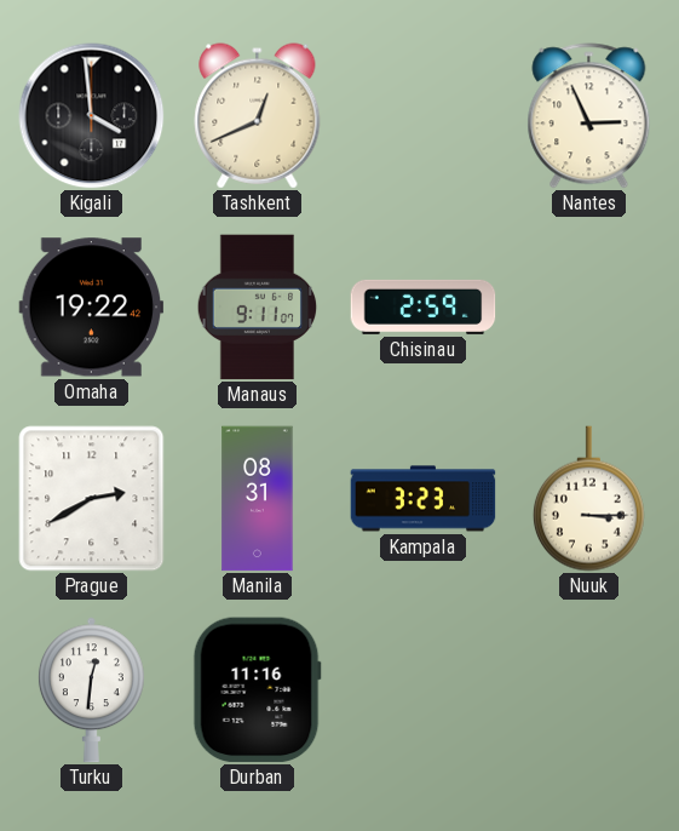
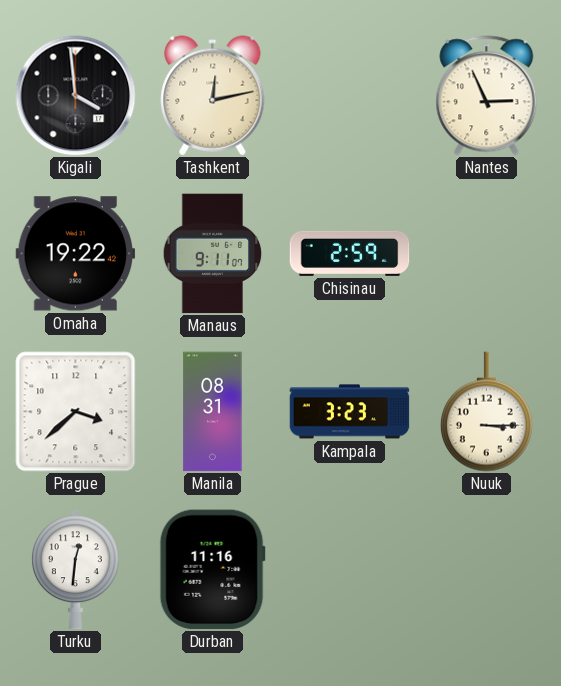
Tashkent: 12:41 -> 12:13 (213, 96)
Prague: 2:40 -> 3:38 (76, 412)
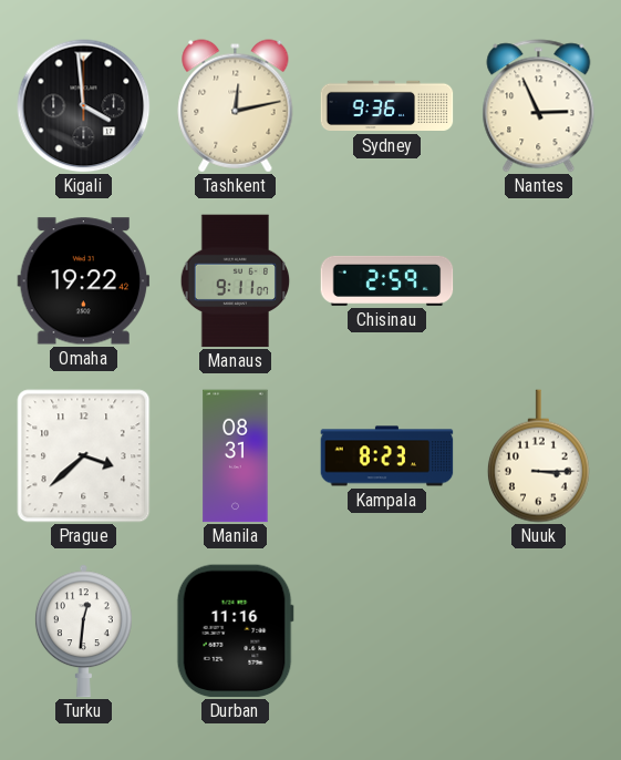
Sydney: none -> 9:36 (387, 106)
Kampala: 3:23 -> 8:23 (387, 456)
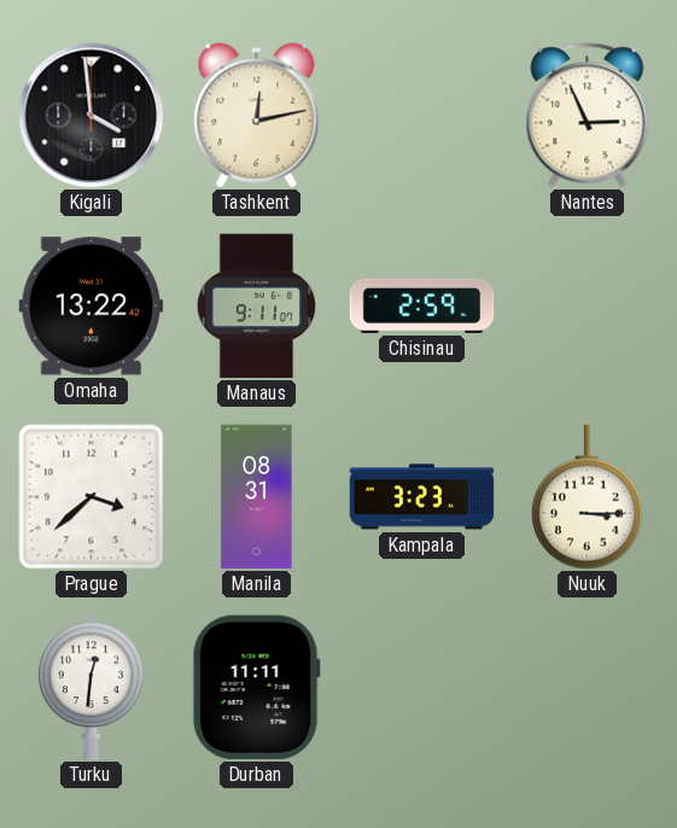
Sydney: 9:36 -> none (387, 106)
Omaha: 19:22 -> 13:22 (92, 307)
Kampala: 8:23 -> 3:23 (422, 497)
Durban: 11:16 -> 11:11 (256, 688)
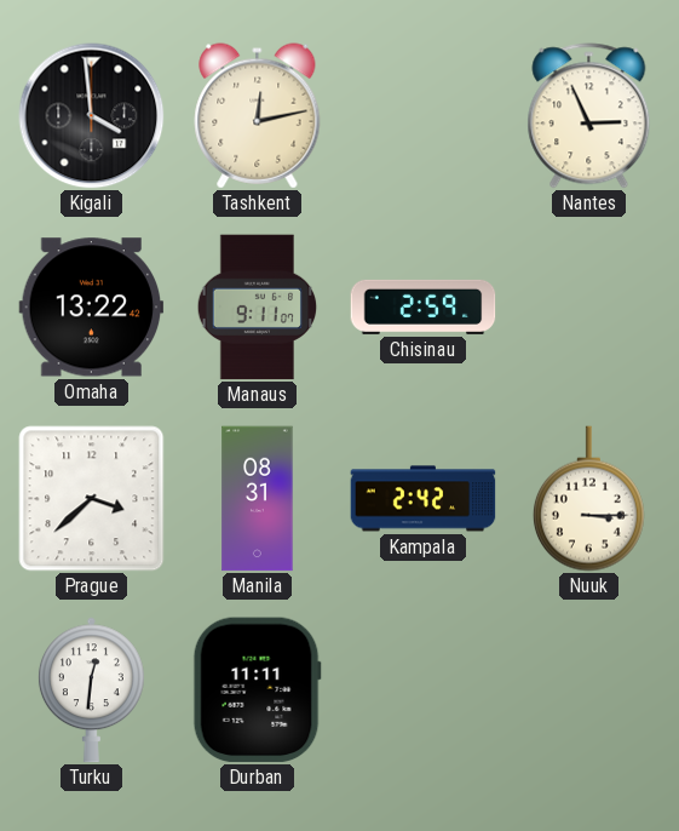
Kampala: 3:23 -> 2:42 (424, 499)
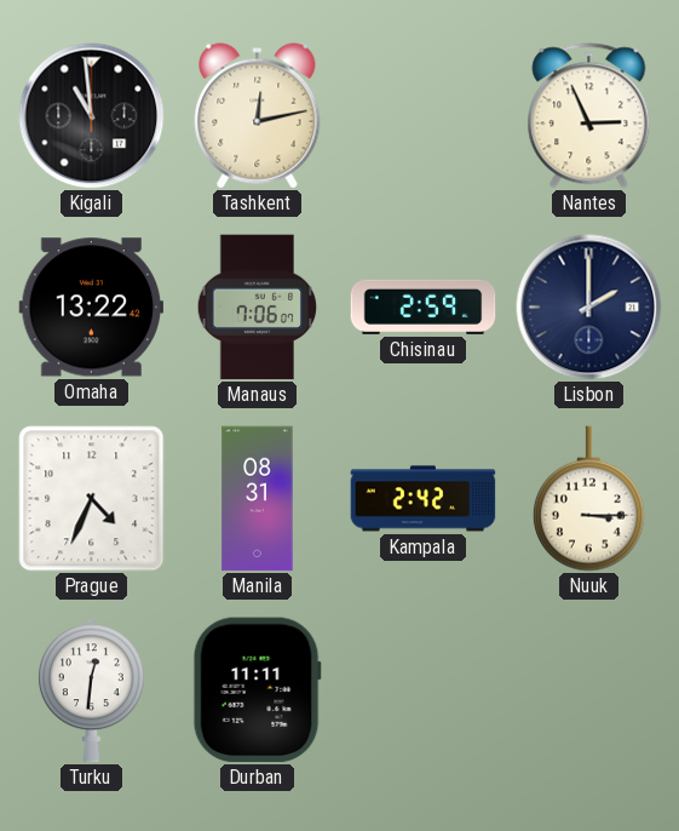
Kigali: 3:59 -> 10:59 (92, 116)
Manaus: 9:11 -> 7:06 (258, 308)
Lisbon: none -> 2:00 (589, 308)
Prague: 3:38 -> 4:34 (92, 499)
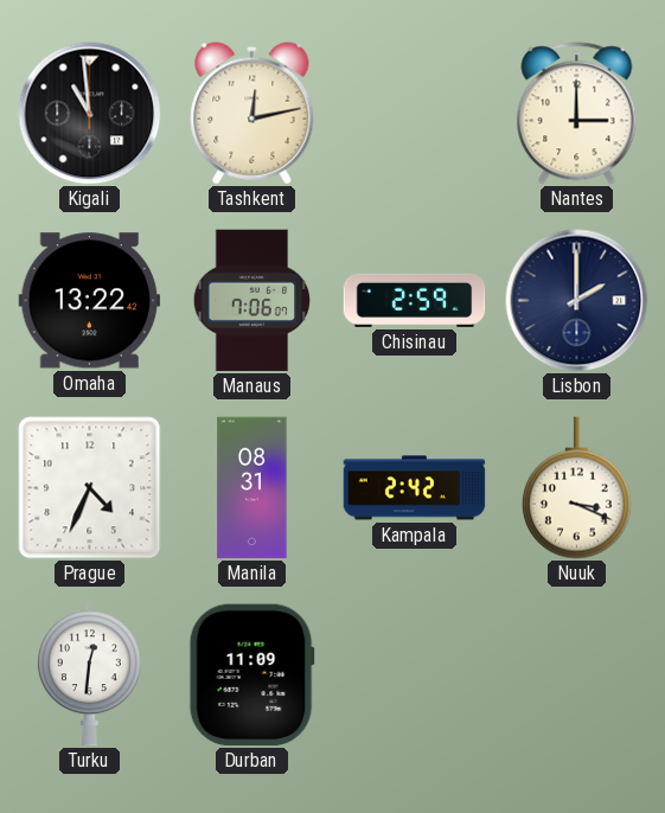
Nantes: 2:56 -> 3:00 (577, 114)
Nuuk: 3:15 -> 3:19 (576, 488)
Durban: 11:11 -> 11:09 (251, 676)
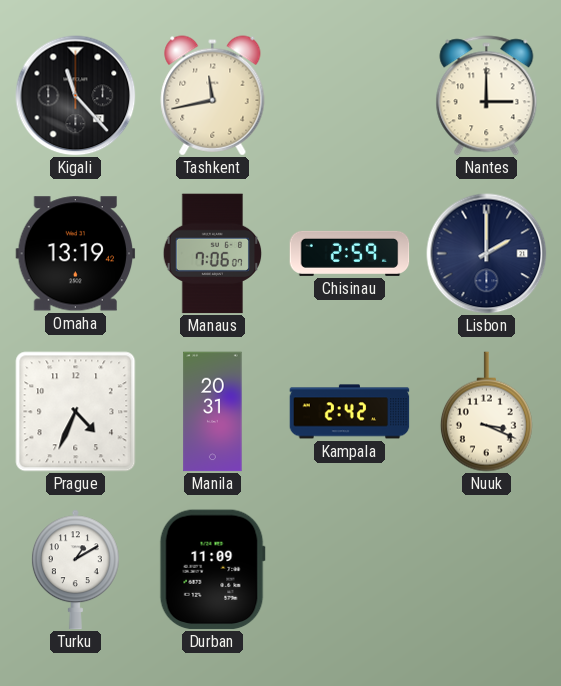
Kigali: 10:59 -> 11:23 (76, 96)
Tashkent: 12:13 -> 11:43 (213, 96)
Omaha: 13:22 -> 13:19 (76, 254)
Manila: 08:31 -> 20:31 (213, 412)
Turku: 12:31 -> 1:10 (75, 570)
